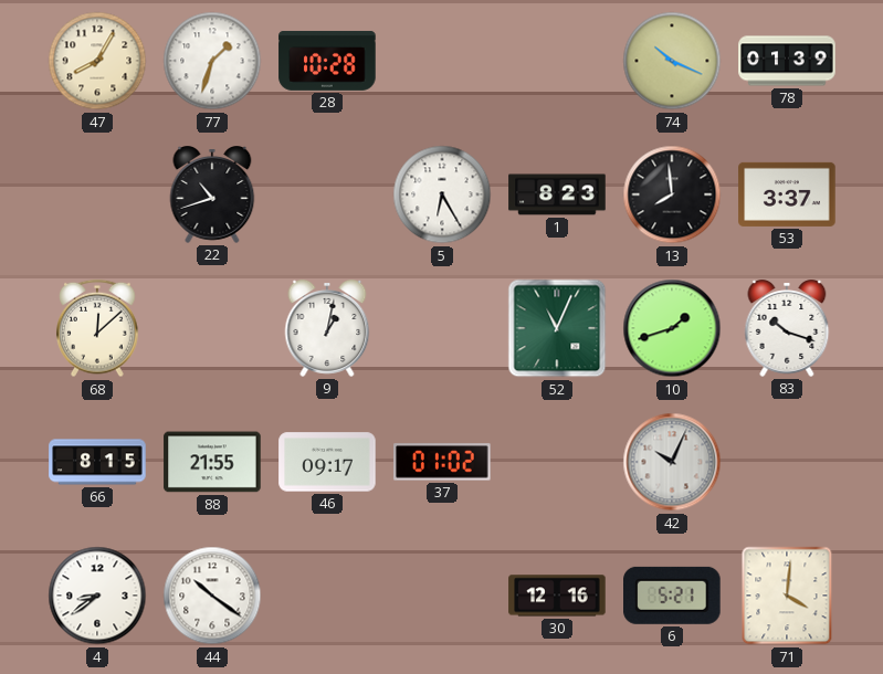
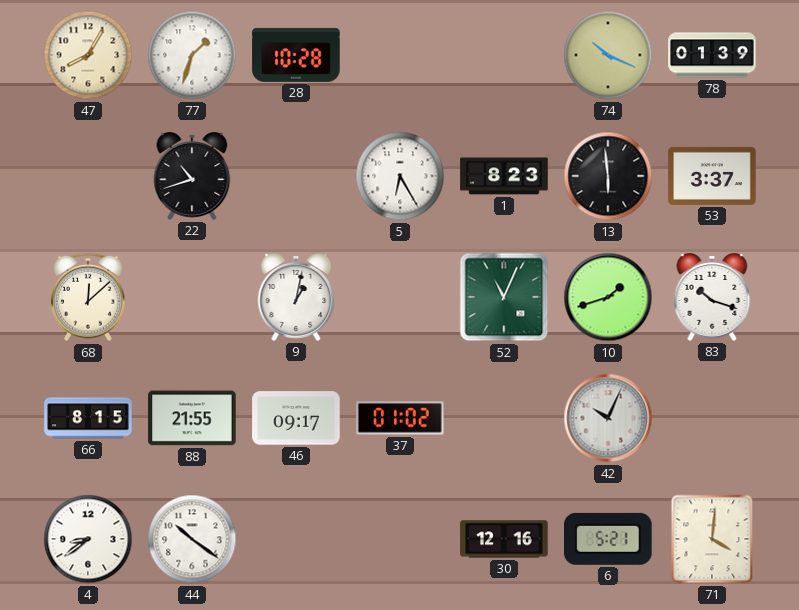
13: 7:59 -> 5:59 (608, 176)
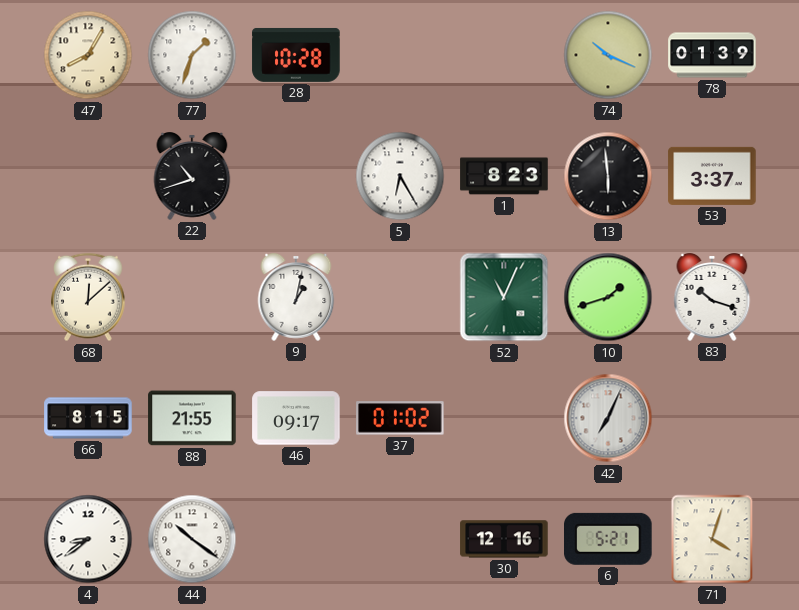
42: 10:04 -> 7:04 (608, 418)
71: 4:01 -> 4:03 (712, 539)
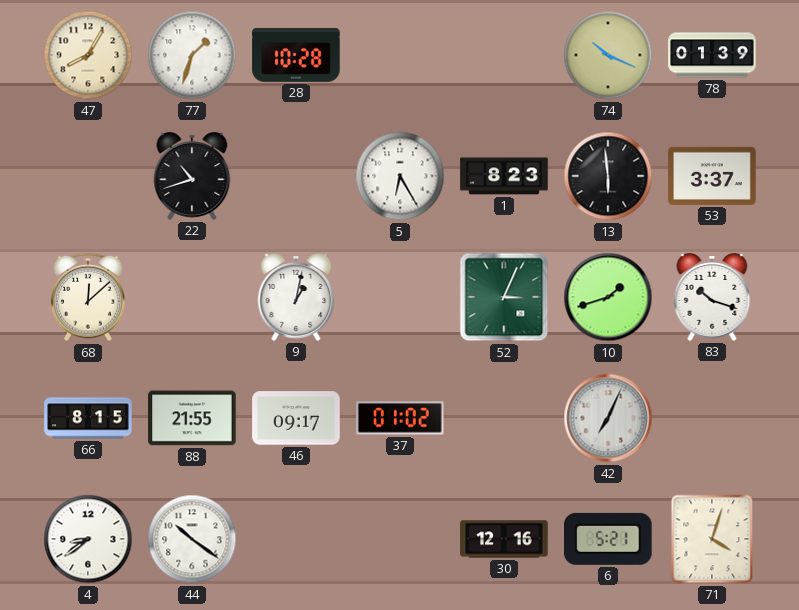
52: 11:04 -> 3:04 (504, 297)
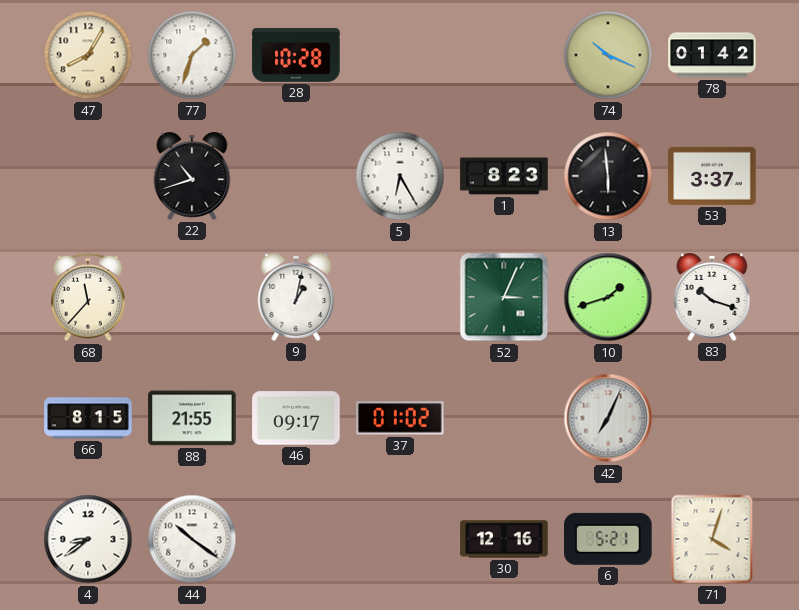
78: 01:39 -> 01:42 (712, 55)
68: 12:08 -> 11:37 (88, 297)
